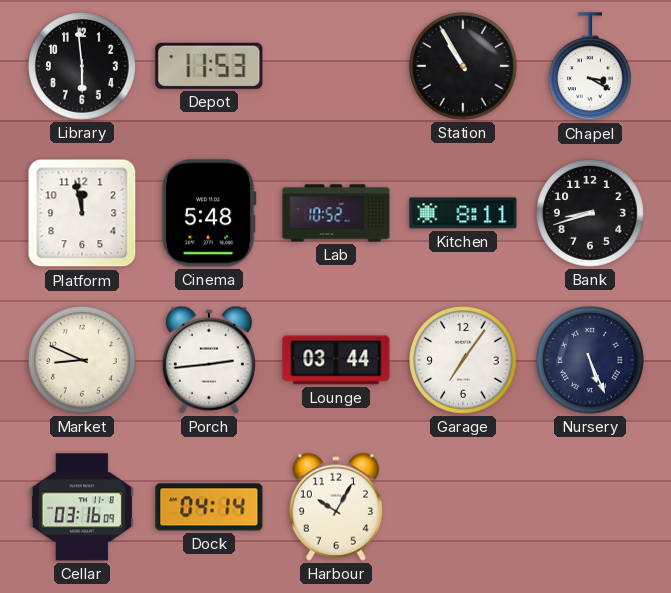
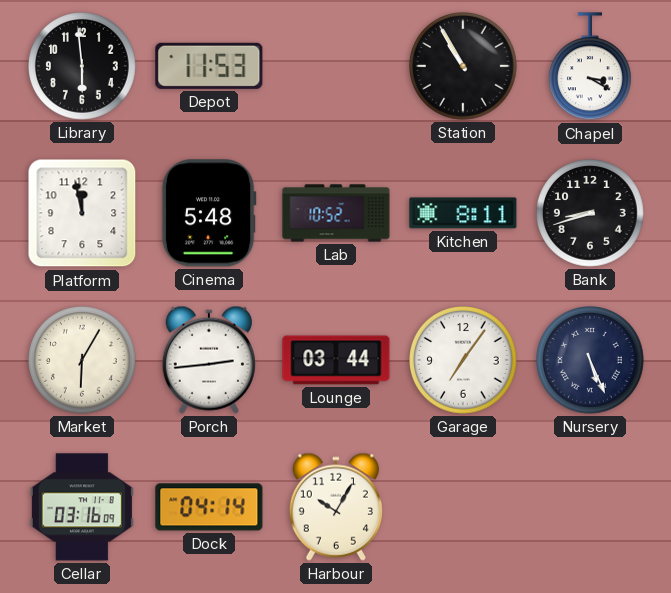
Market: 8:49 -> 6:05 (83, 361)
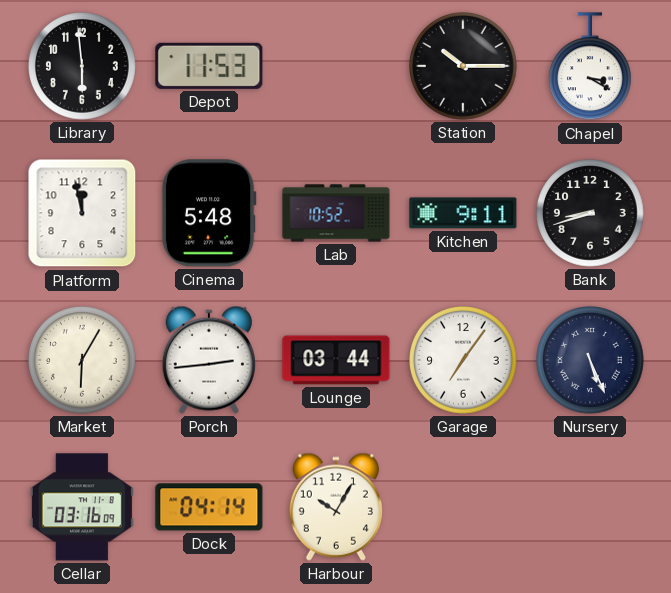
Station: 10:55 -> 10:15 (464, 67)
Kitchen: 8:11 -> 9:11 (463, 213)
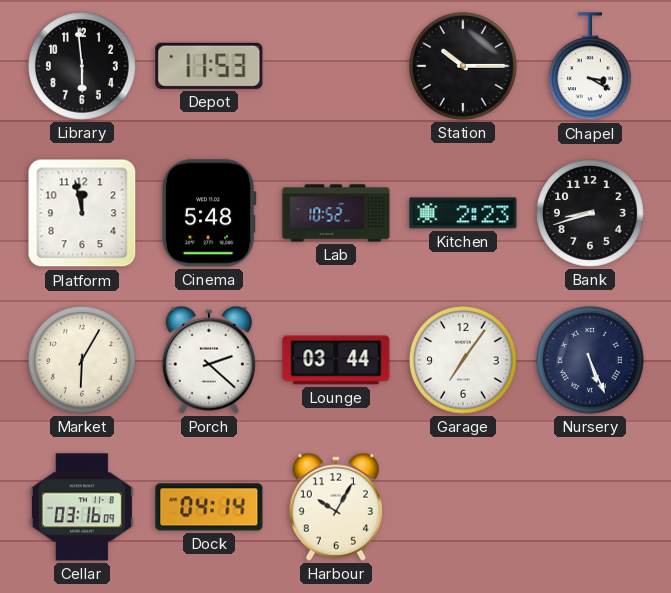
Kitchen: 9:11 -> 2:23 (463, 213)
Porch: 2:44 -> 2:22 (209, 360)
